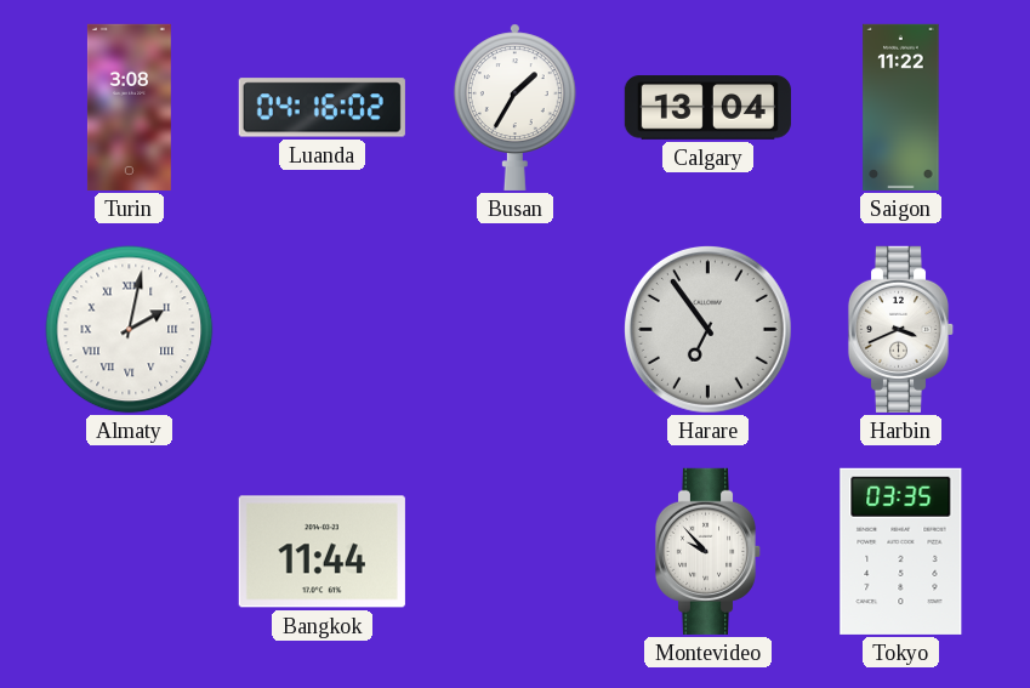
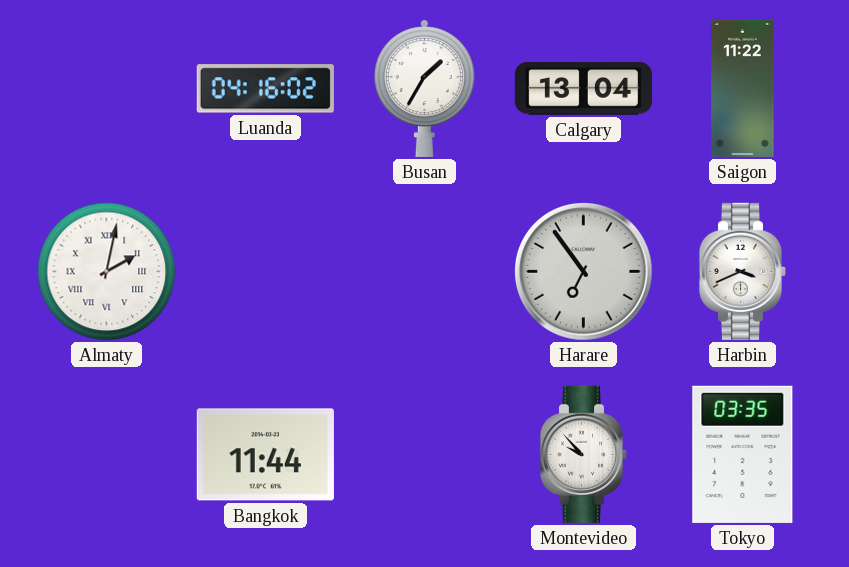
Turin: 3:08 -> none (129, 107)
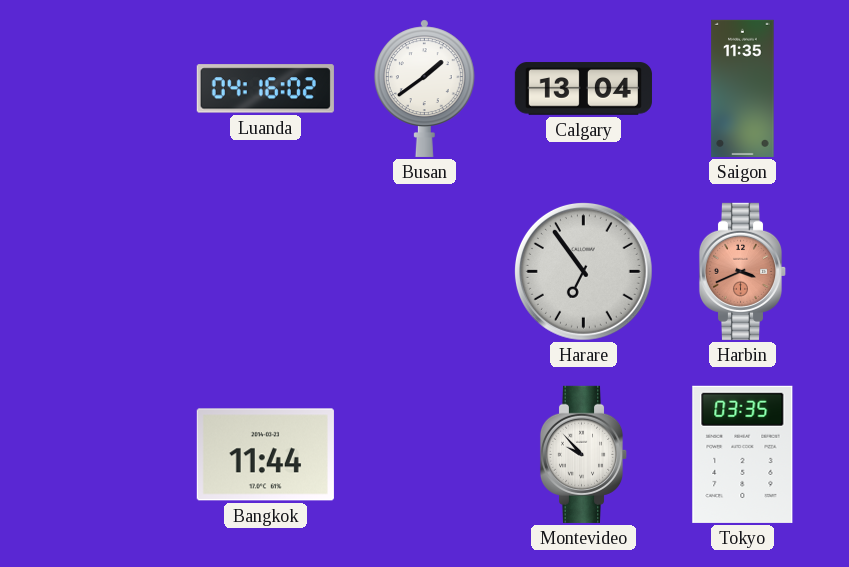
Busan: 1:35 -> 1:39 (424, 88)
Saigon: 11:22 -> 11:35 (743, 88)
Almaty: 2:02 -> none (107, 272)
Harbin dial: white -> salmon (743, 271)
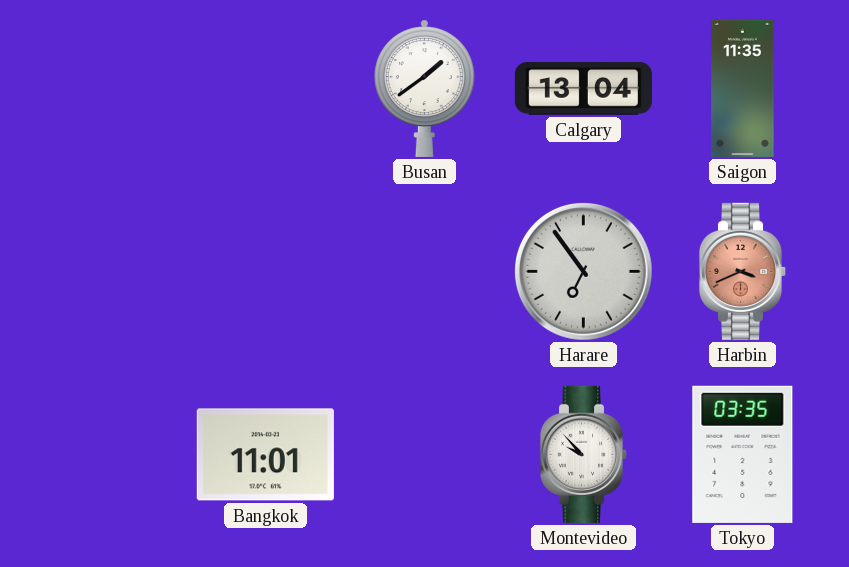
Luanda: 04:16 -> none (265, 89)
Bangkok: 11:44 -> 11:01 (265, 455)
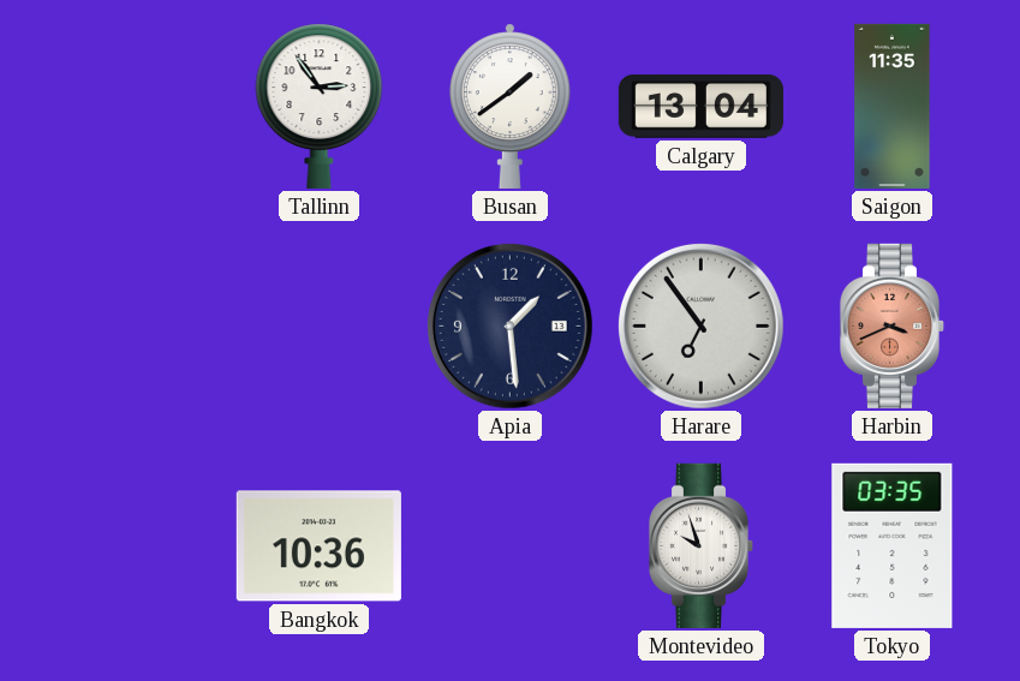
Tallinn: none -> 2:54 (320, 106)
Apia: none -> 1:29 (509, 325)
Bangkok: 11:01 -> 10:36 (318, 546)
Montevideo: 9:53 -> 9:57 (702, 545)
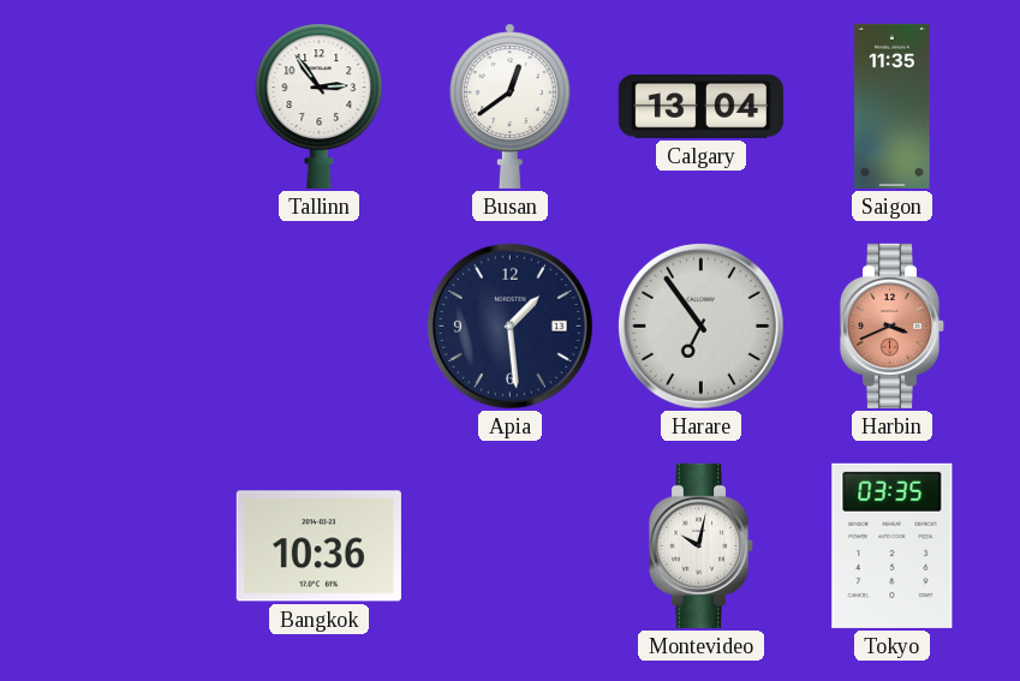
Busan: 1:39 -> 12:39 (509, 106)
Montevideo: 9:57 -> 10:02 (702, 545)
